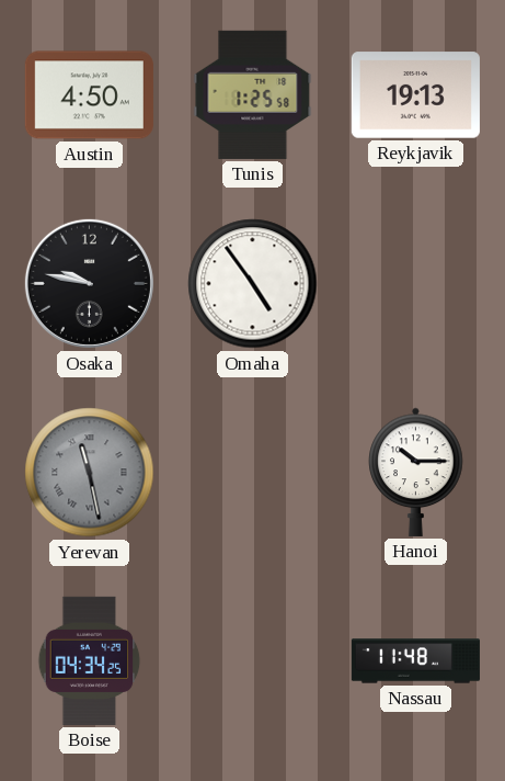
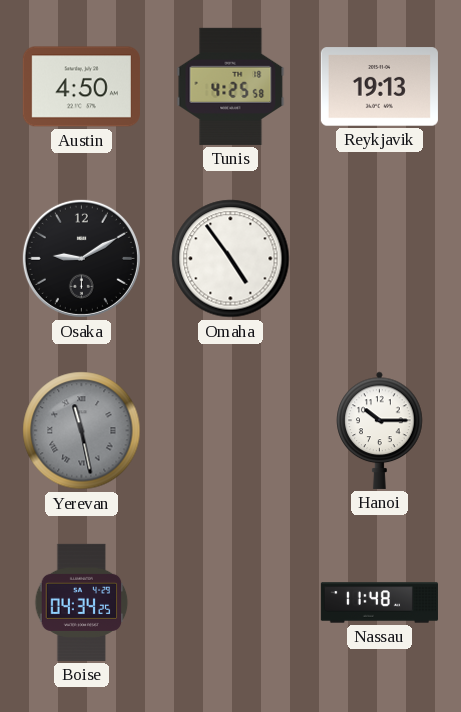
Tunis: 1:25 -> 4:25 (231, 86)
Osaka: 9:47 -> 9:10 (81, 258)
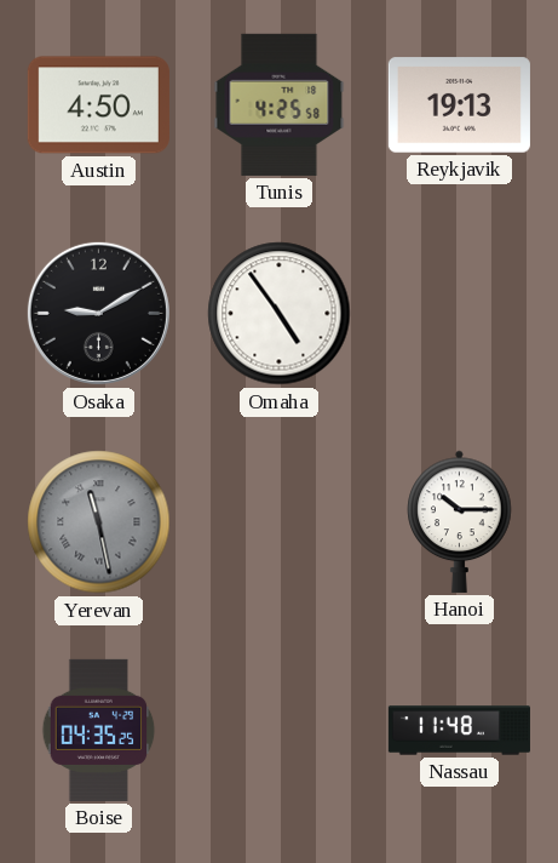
Boise: 04:34 -> 04:35 (99, 730)
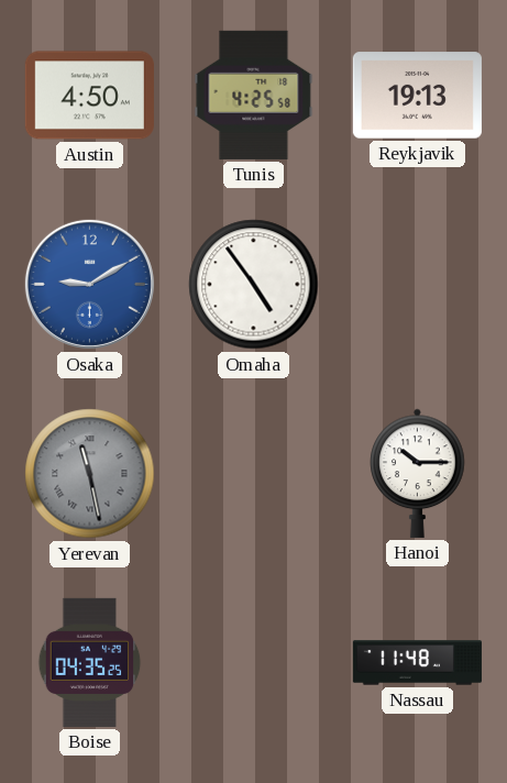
Osaka dial: black -> blue (89, 284)
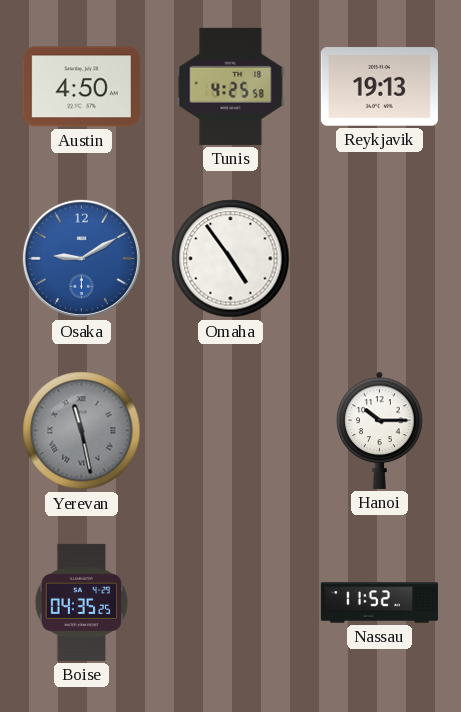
Nassau: 11:48 -> 11:52 (379, 603)
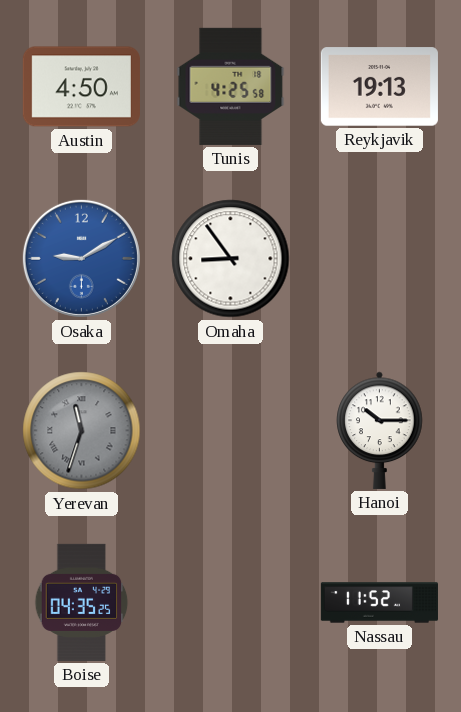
Omaha: 4:54 -> 8:54 (231, 259)
Yerevan: 11:28 -> 11:33 (82, 431)
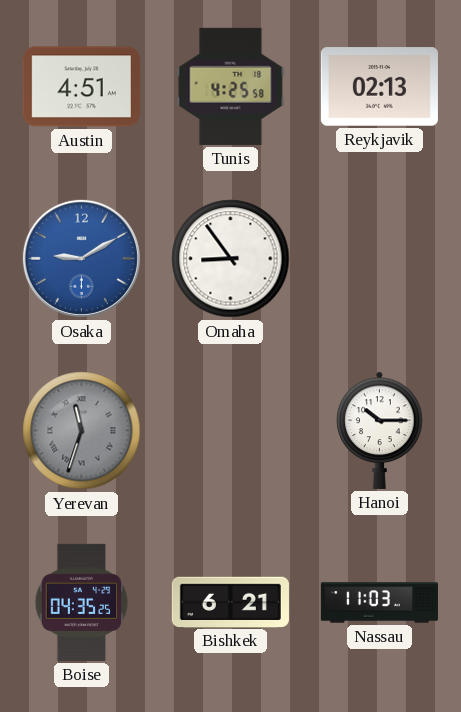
Austin: 4:50 -> 4:51 (81, 87)
Reykjavik: 19:13 -> 02:13 (379, 87)
Bishkek: none -> 6:21 (230, 602)
Nassau: 11:52 -> 11:03 (379, 603)
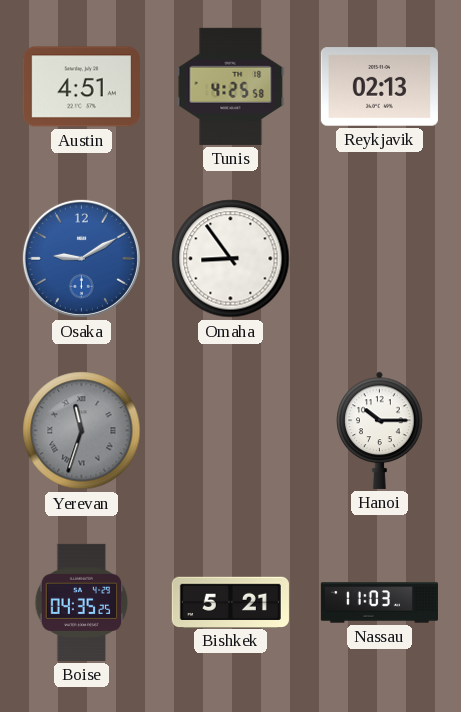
Bishkek: 6:21 -> 5:21 (230, 602)
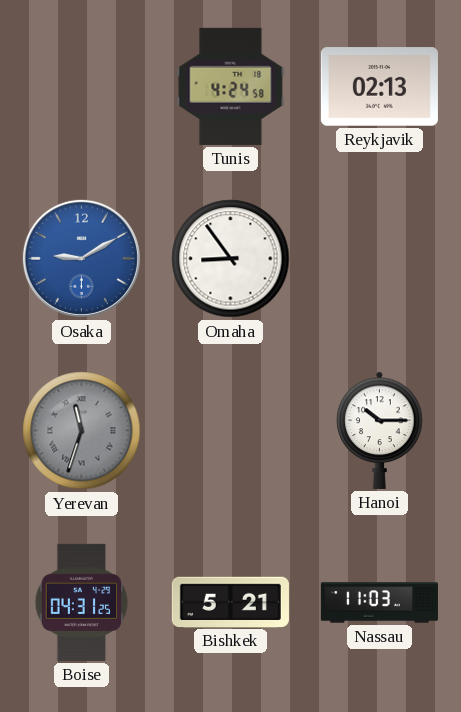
Austin: 4:51 -> none (81, 87)
Tunis: 4:25 -> 4:24 (231, 86)
Boise: 04:35 -> 04:31 (82, 602)
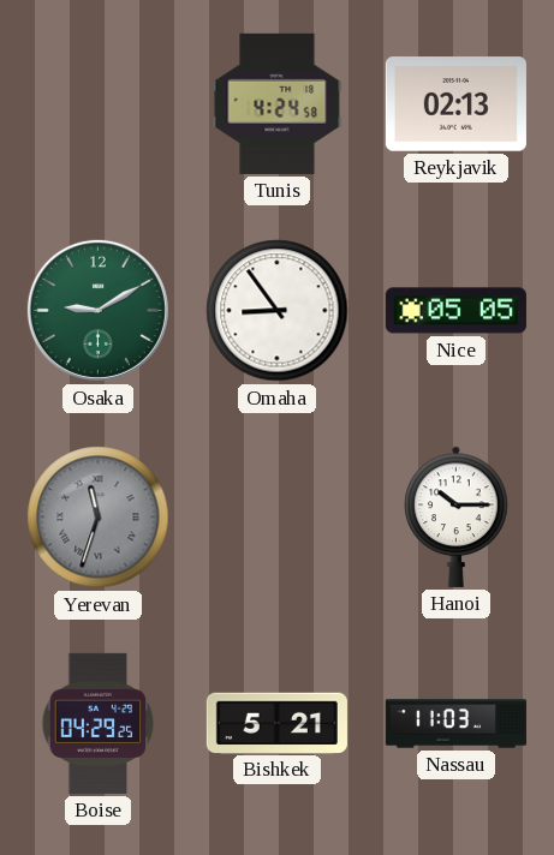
Osaka dial: blue -> green (97, 310)
Nice: none -> 05:05 (455, 311)
Boise: 04:31 -> 04:29 (99, 723)
